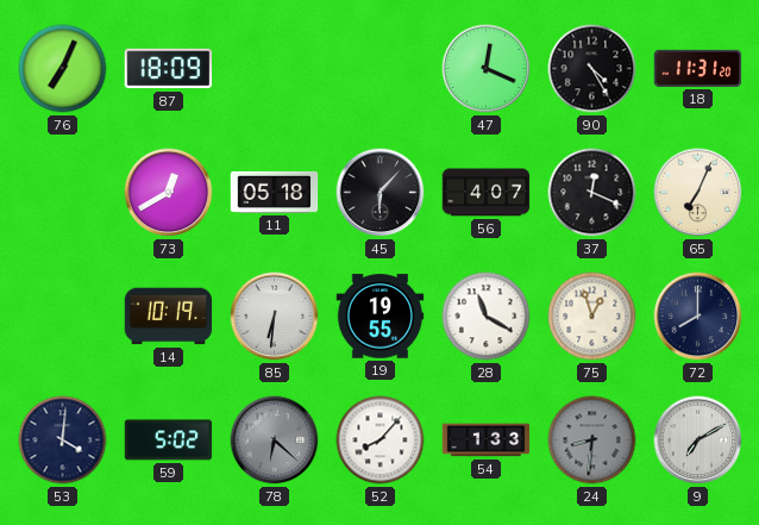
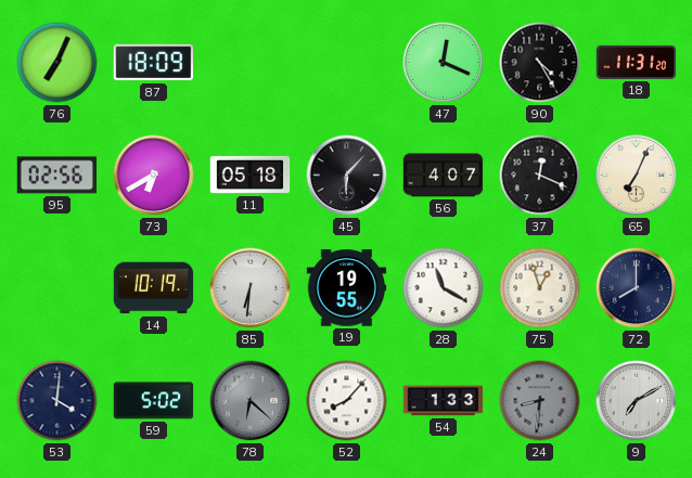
95: none -> 02:56 (57, 176)
73: 12:40 -> 6:40 (154, 176)
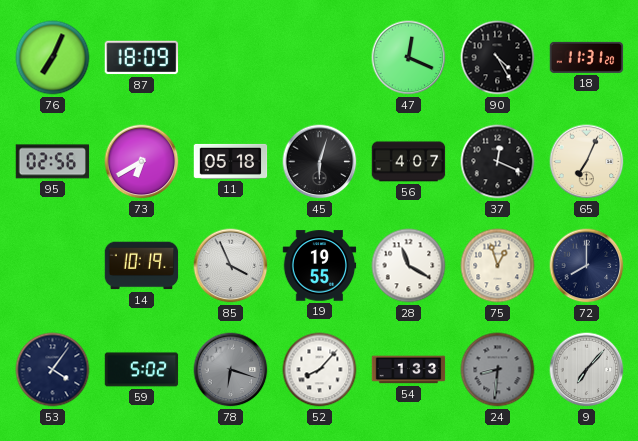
45: 6:07 -> 6:03 (320, 162)
85: 6:31 -> 3:56 (231, 266)
53: 4:01 -> 4:06 (53, 370)
78: 6:22 -> 6:18 (231, 370)
9: 7:10 -> 7:07 (587, 370)
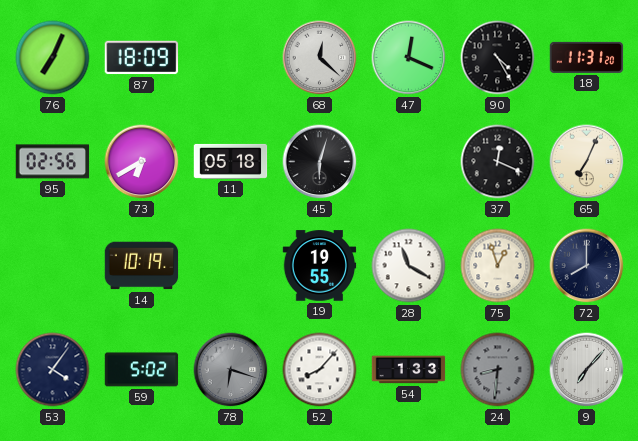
68: none -> 12:22 (320, 58)
56: 4:07 -> none (409, 162)
85: 3:56 -> none (231, 266)
